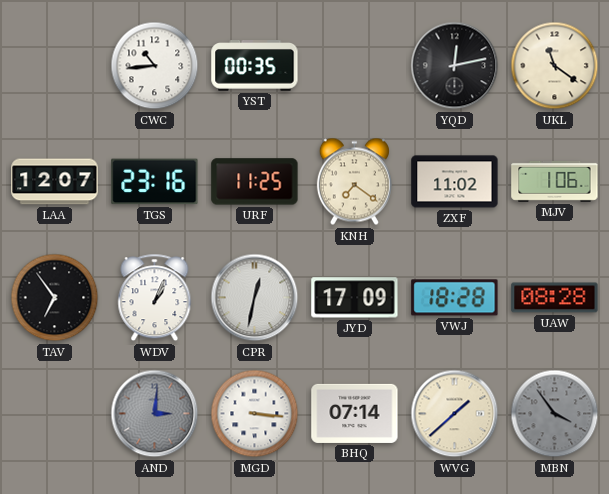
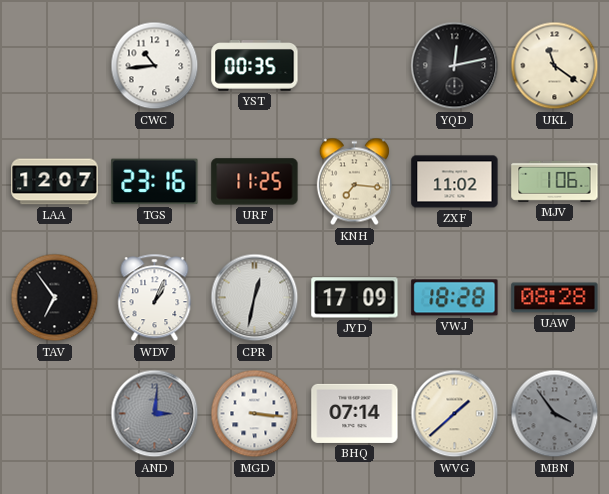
KNH: 7:21 -> 7:16 (354, 182)
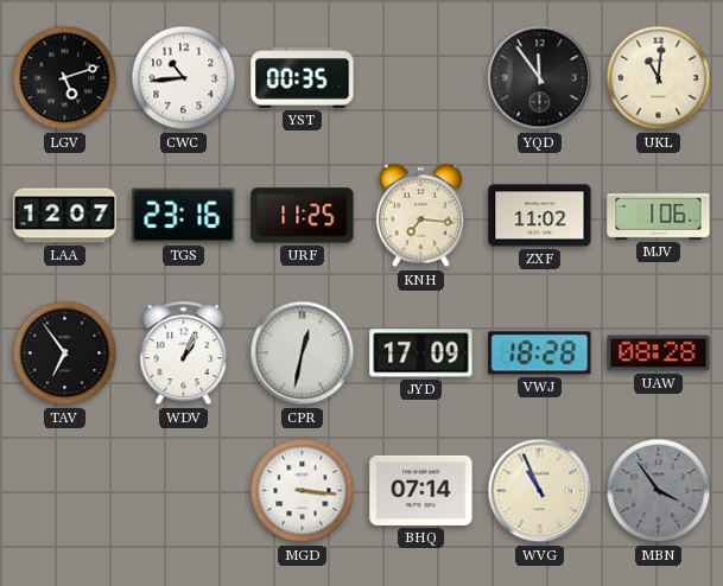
LGV: none -> 5:12 (65, 78)
YQD: 12:13 -> 11:54 (540, 78)
UKL: 11:21 -> 11:01 (659, 78)
AND: 3:01 -> none (155, 414)
WVG: 1:38 -> 10:56 (540, 491)
